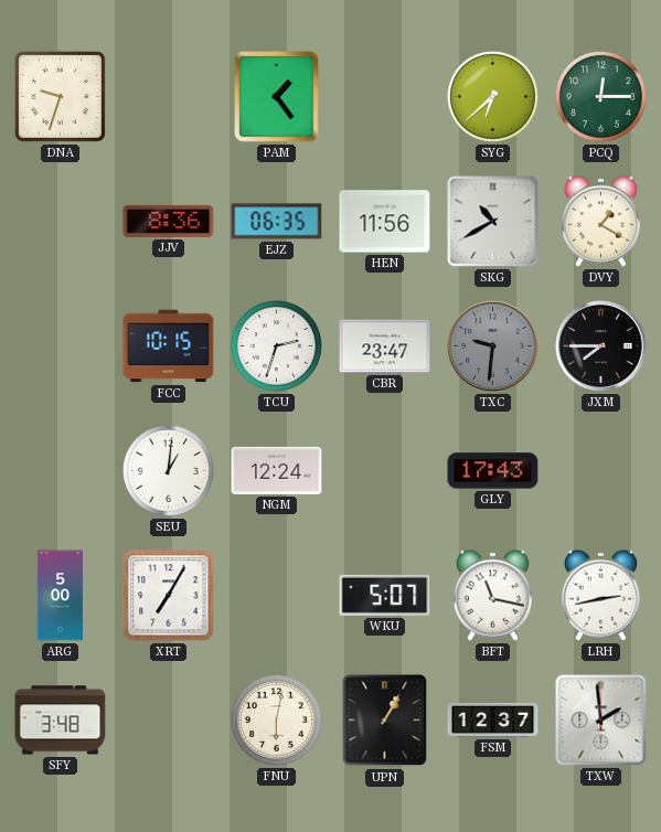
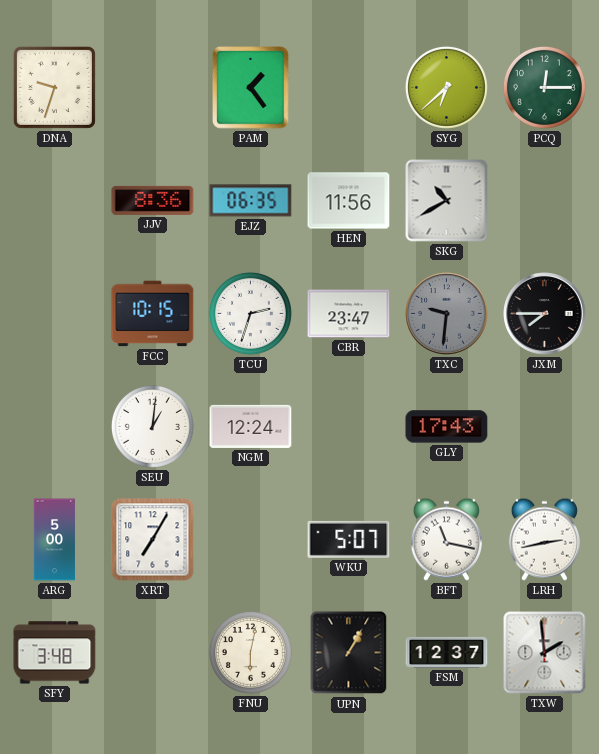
DVY: 1:20 -> none (600, 221)
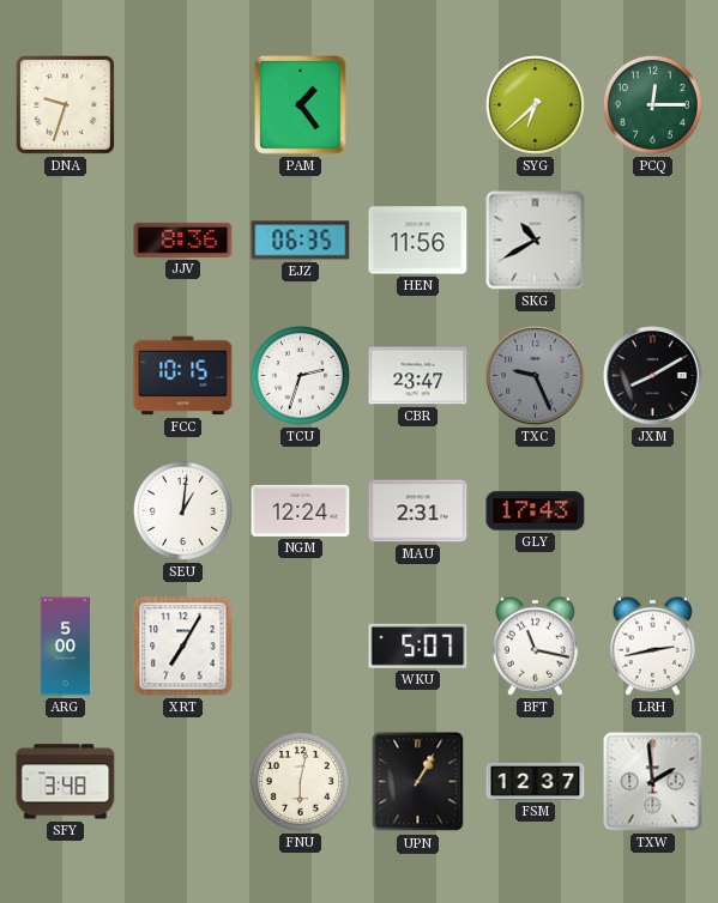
TXC: 9:31 -> 9:26 (536, 376)
JXM: 7:45 -> 8:10 (653, 376)
MAU: none -> 2:31 (418, 511)
